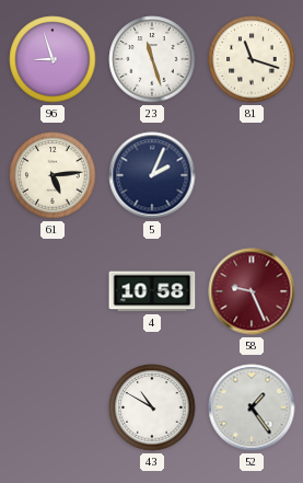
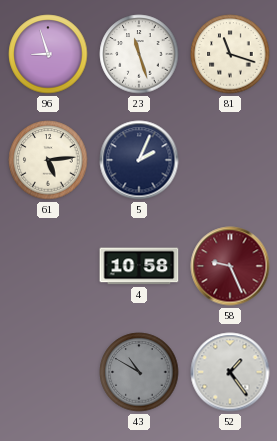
43 dial: white -> grey (139, 372)
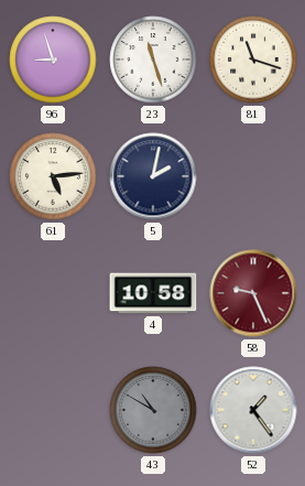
5: 2:04 -> 2:02 (153, 176)
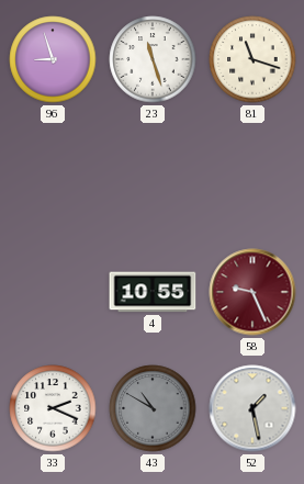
61: 5:14 -> none (53, 176)
5: 2:02 -> none (153, 176)
4: 10:58 -> 10:55 (153, 292)
33: none -> 2:19 (53, 408)
52: 1:24 -> 1:28 (252, 408)
